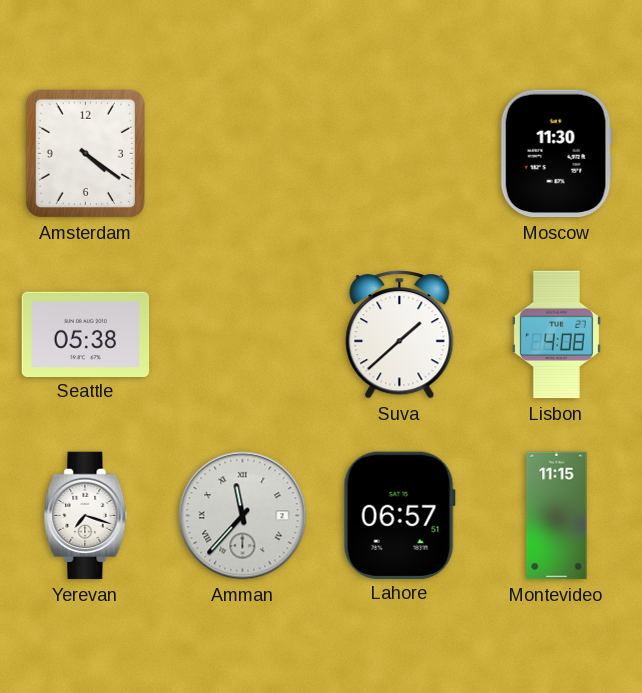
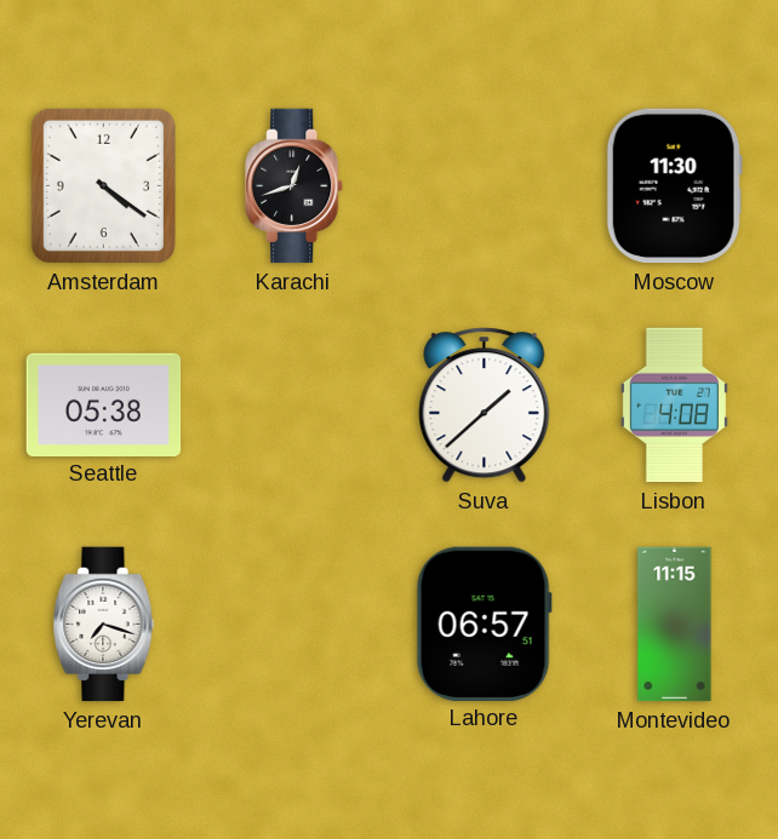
Karachi: none -> 12:42 (294, 186)
Amman: 11:37 -> none (243, 516)
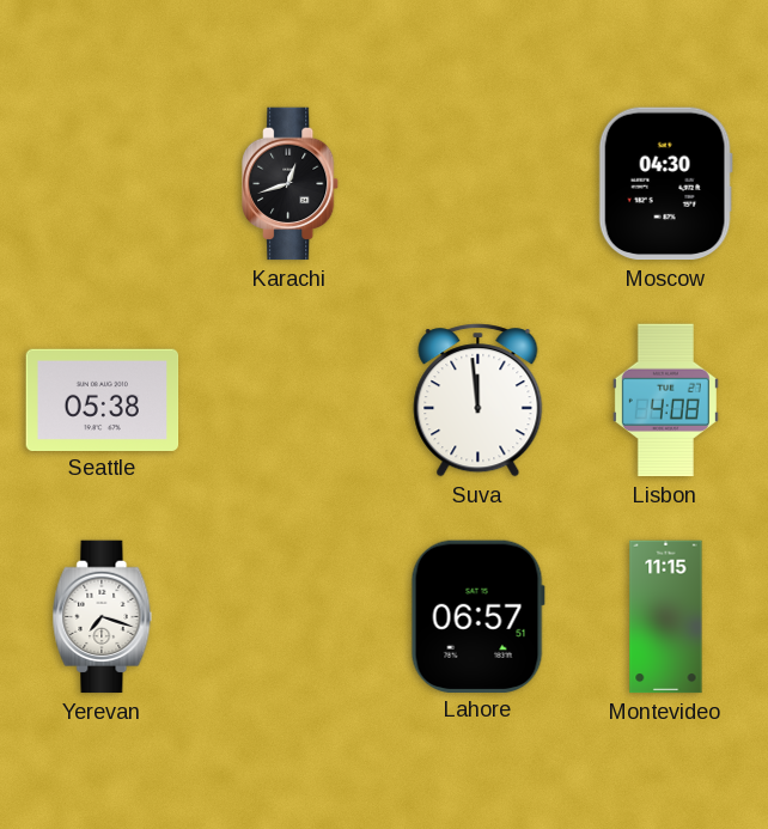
Amsterdam: 4:21 -> none (103, 185)
Moscow: 11:30 -> 04:30 (665, 184)
Suva: 1:38 -> 11:59 (479, 401)
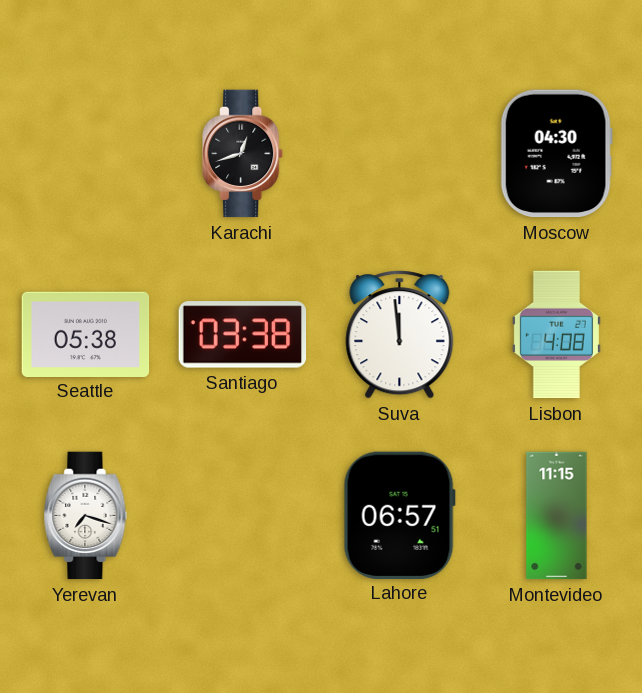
Santiago: none -> 03:38 (243, 335)
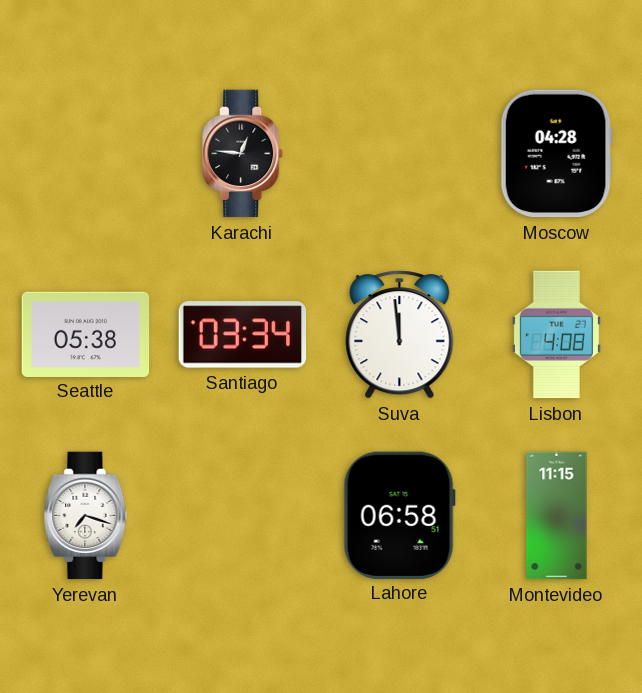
Karachi: 12:42 -> 12:46 (243, 154)
Moscow: 04:30 -> 04:28 (556, 154)
Santiago: 03:38 -> 03:34 (243, 335)
Lahore: 06:57 -> 06:58 (399, 515)
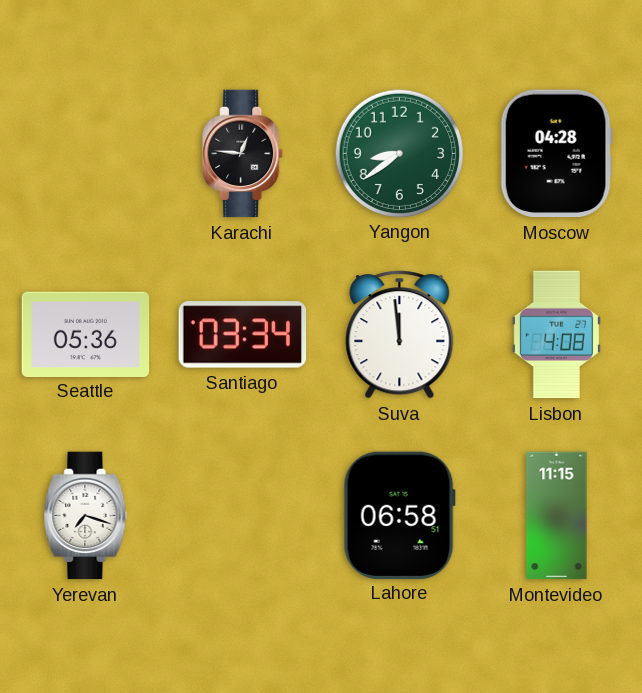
Yangon: none -> 8:39 (399, 153)
Seattle: 05:38 -> 05:36 (86, 334)
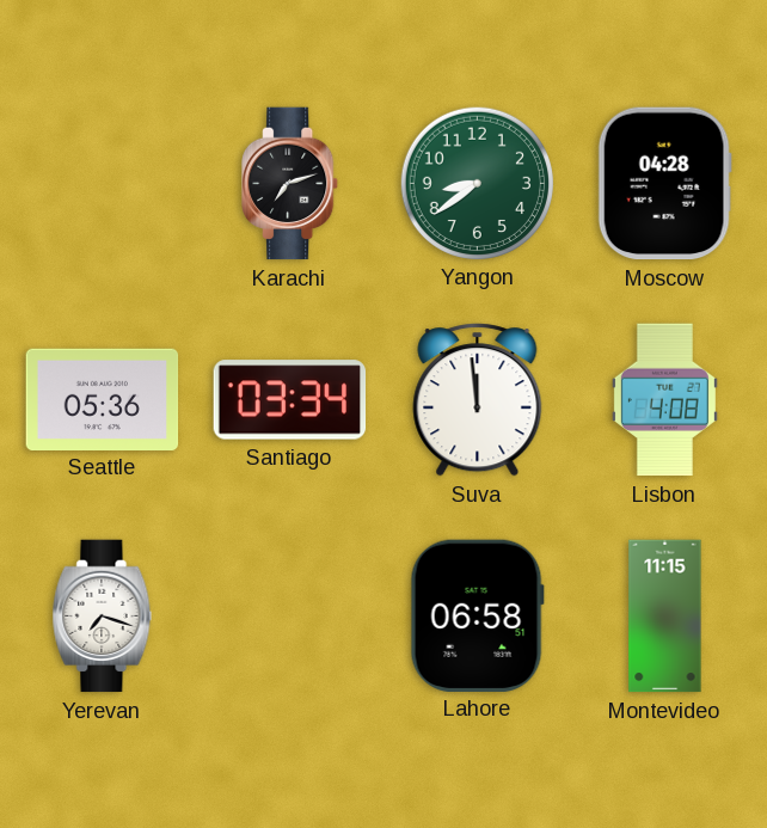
Karachi: 12:46 -> 7:12 (290, 184)
